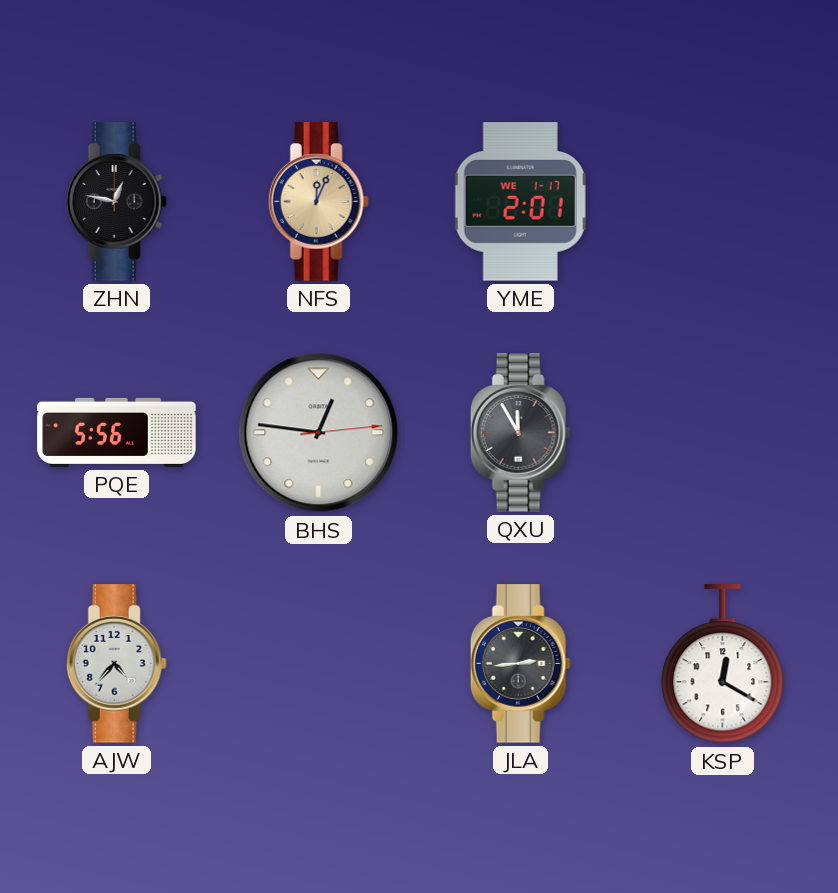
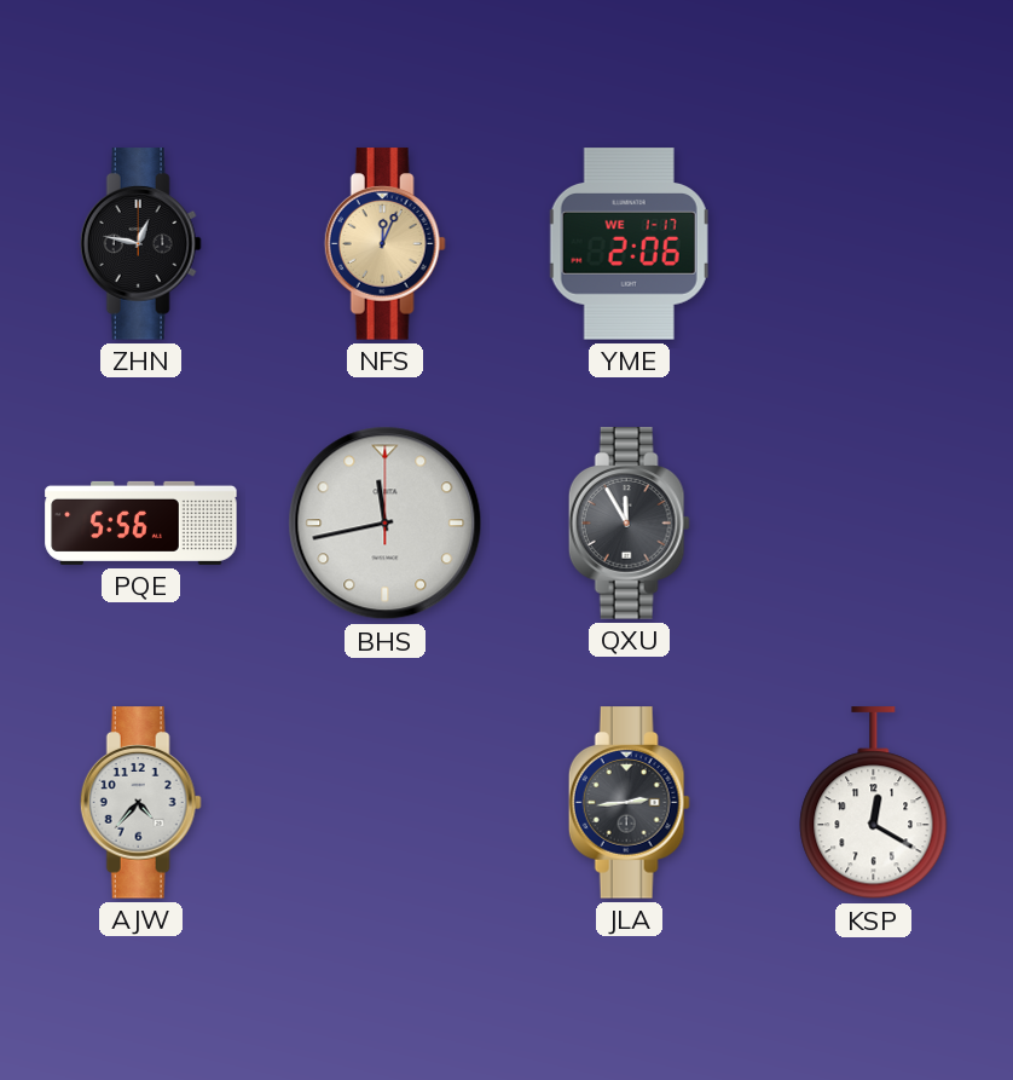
YME: 2:01 -> 2:06 (629, 244)
BHS: 12:46 -> 11:43 (386, 524)
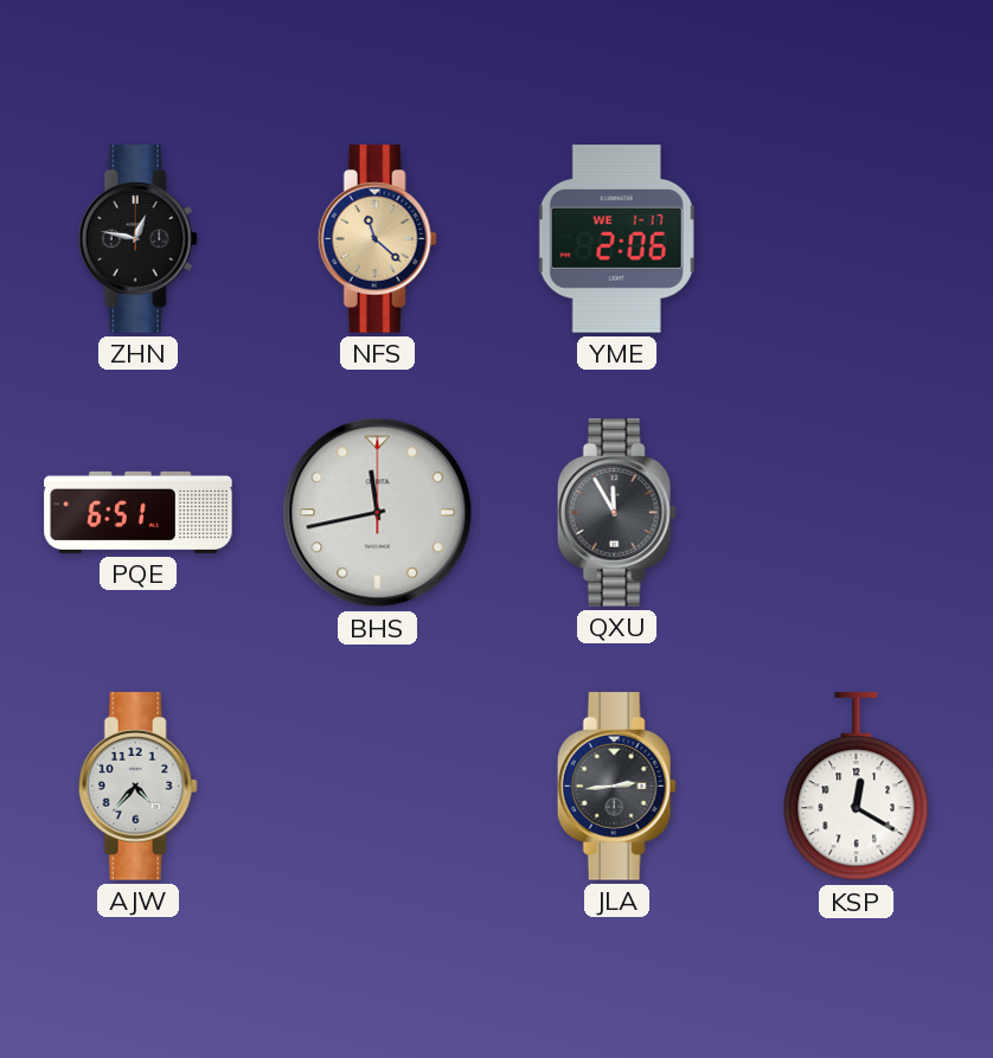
NFS: 12:04 -> 11:22 (377, 239)
PQE: 5:56 -> 6:51 (139, 512)
